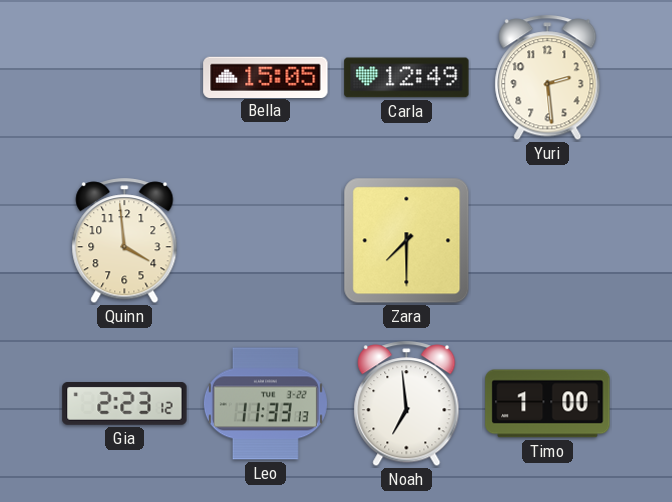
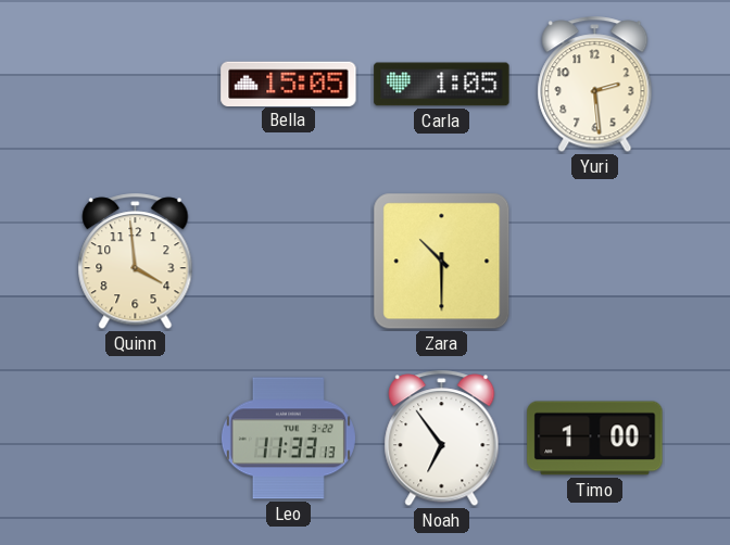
Carla: 12:49 -> 1:05 (442, 85)
Zara: 7:30 -> 10:30 (442, 262)
Gia: 2:23 -> none (125, 404)
Noah: 6:59 -> 6:54 (442, 439)
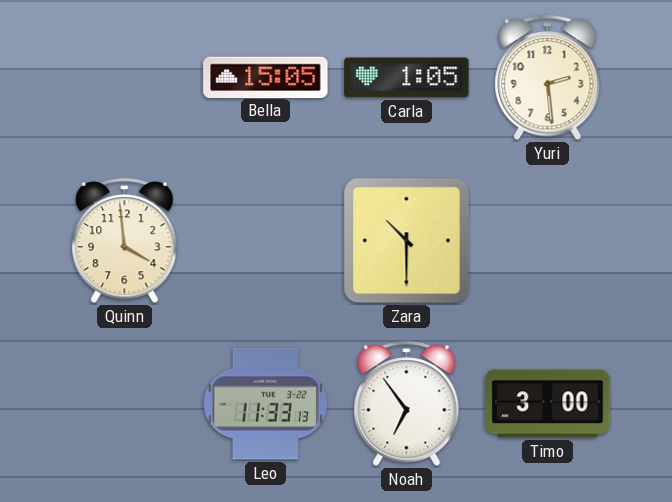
Timo: 1:00 -> 3:00 (548, 404)
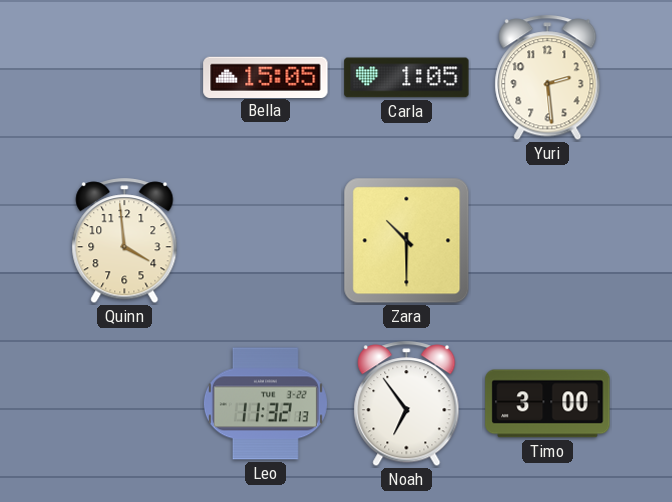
Leo: 11:33 -> 11:32 (265, 404)
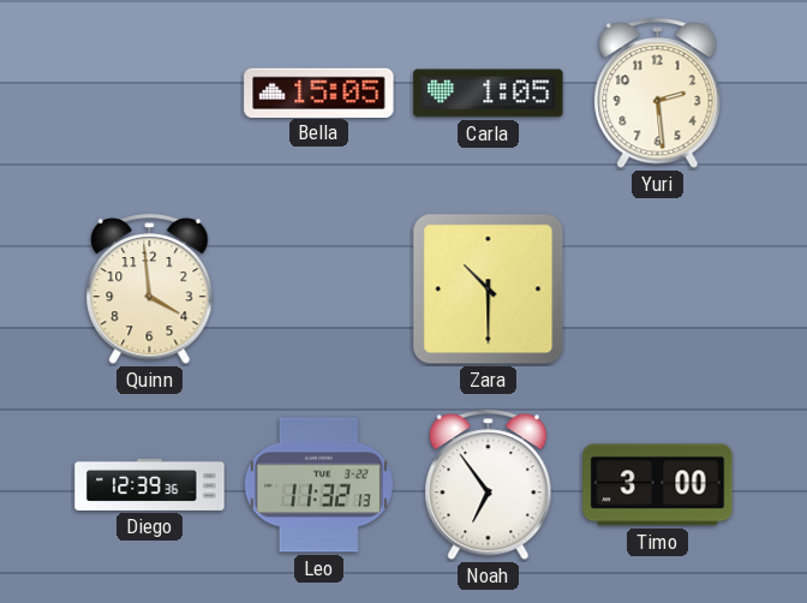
Diego: none -> 12:39 (150, 484)
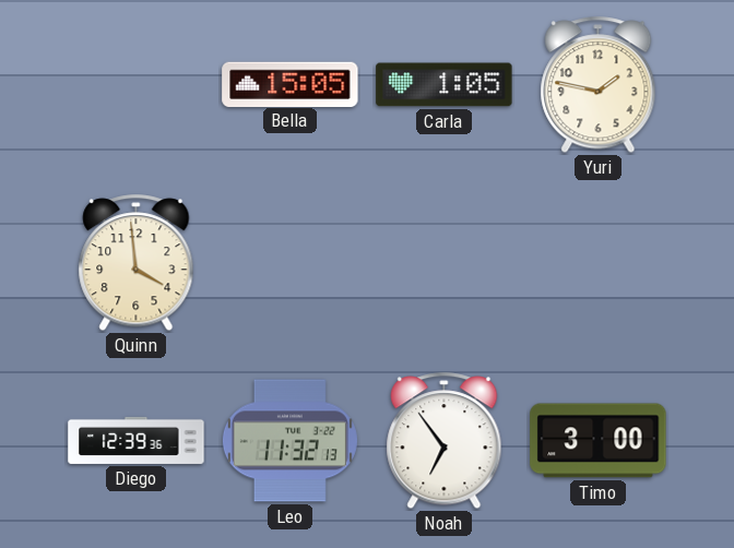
Yuri: 2:29 -> 1:47 (599, 85)
Zara: 10:30 -> none (489, 289)
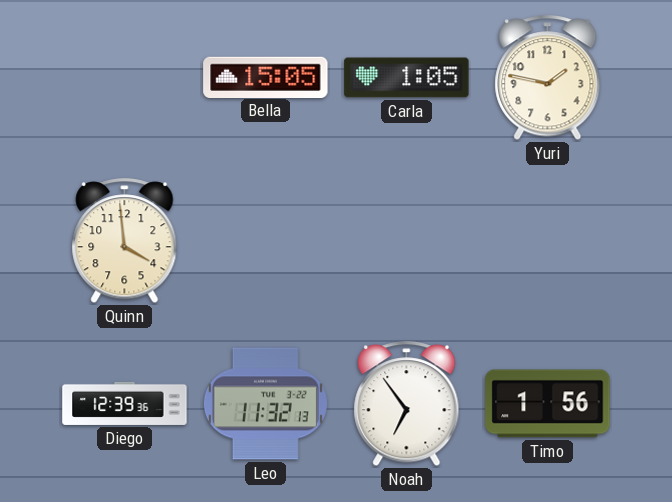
Timo: 3:00 -> 1:56 (548, 404)
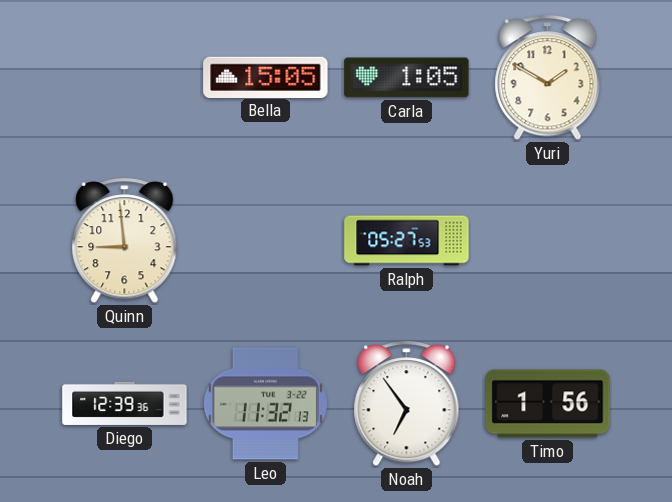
Yuri: 1:47 -> 1:50 (548, 78)
Quinn: 3:59 -> 8:59 (125, 241)
Ralph: none -> 05:27 (407, 241)
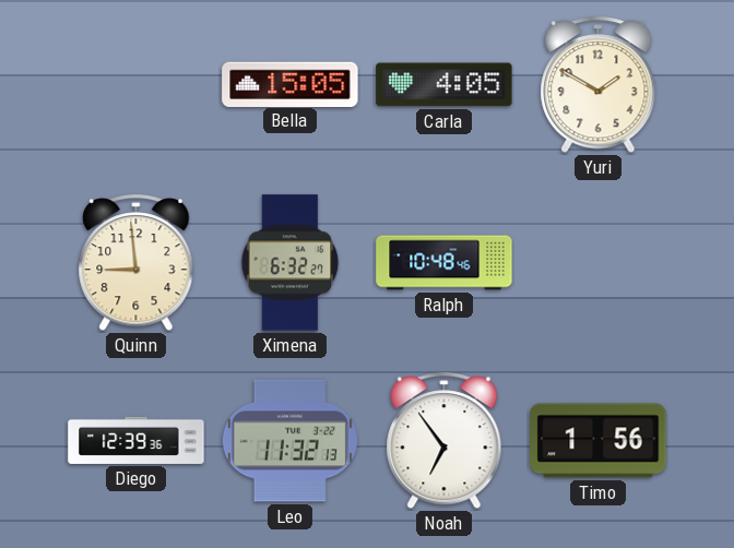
Carla: 1:05 -> 4:05 (445, 85)
Ximena: none -> 6:32 (291, 263)
Ralph: 05:27 -> 10:48 (445, 263)
